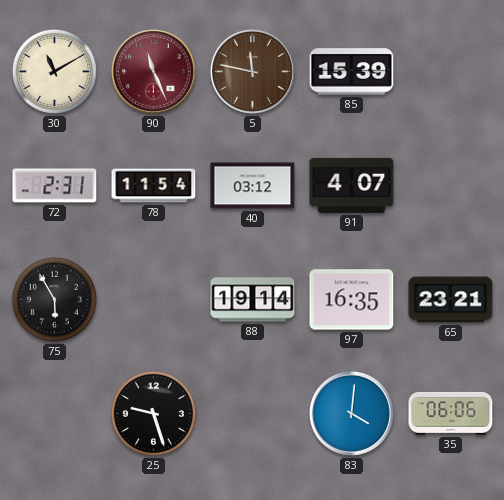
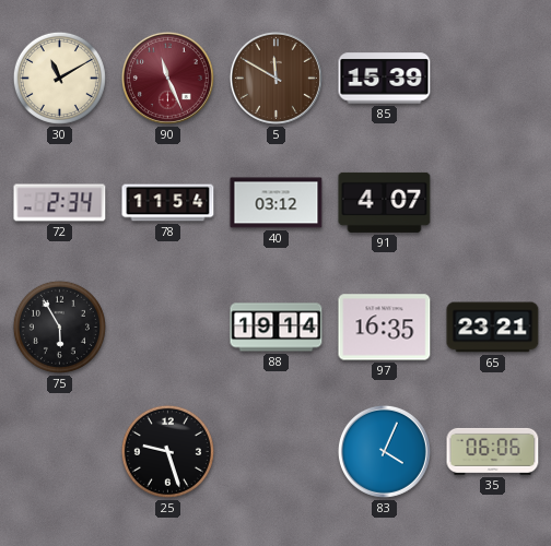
5: 11:47 -> 11:50 (275, 78)
72: 2:31 -> 2:34 (60, 203)
83: 4:01 -> 4:04 (384, 451)
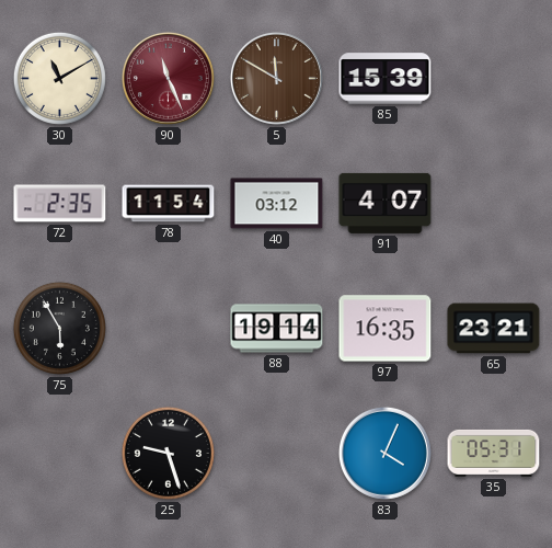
72: 2:34 -> 2:35 (60, 204)
35: 06:06 -> 05:31 (494, 453)
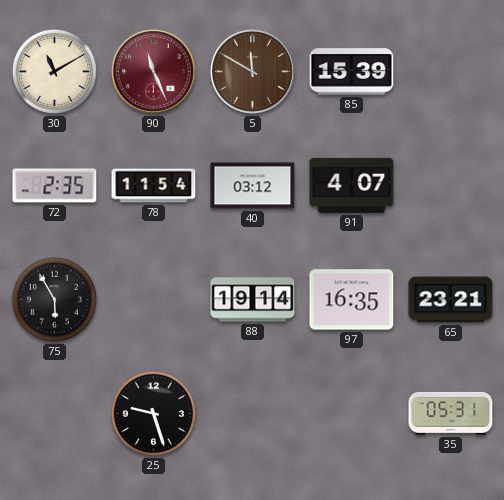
83: 4:04 -> none (384, 453)
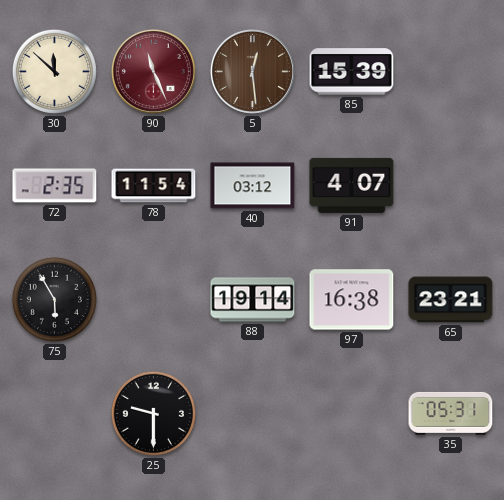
30: 11:10 -> 11:52 (54, 71)
5: 11:50 -> 12:29 (252, 71)
97: 16:35 -> 16:38 (352, 300)
25: 9:27 -> 9:30 (153, 413)
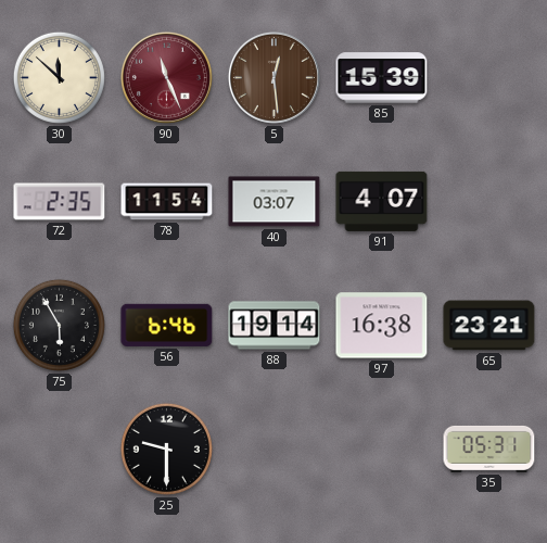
40: 03:12 -> 03:07 (275, 202)
56: none -> 6:46 (167, 325)
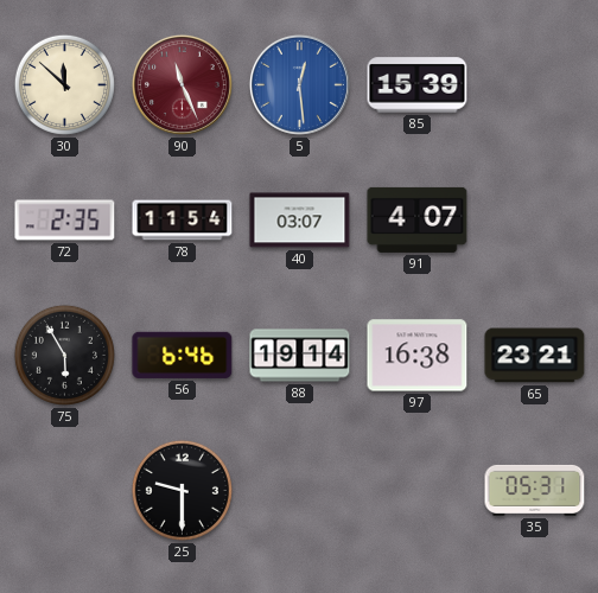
5 dial: brown -> blue (299, 84)
